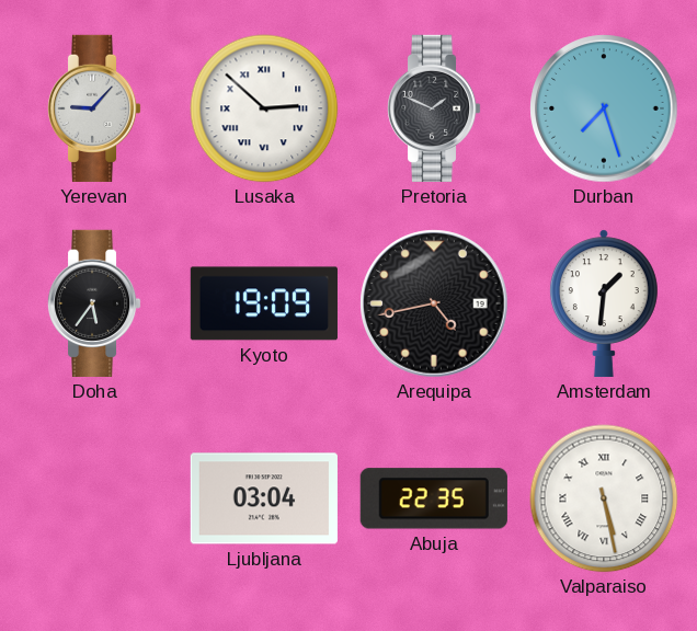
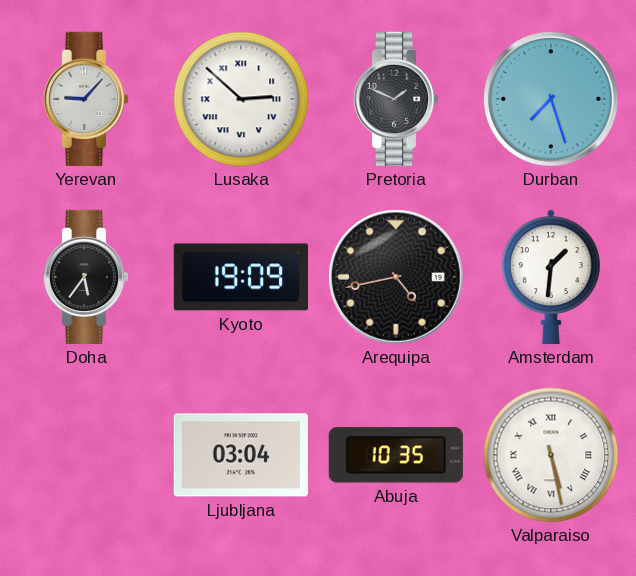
Abuja: 22:35 -> 10:35 (396, 455)
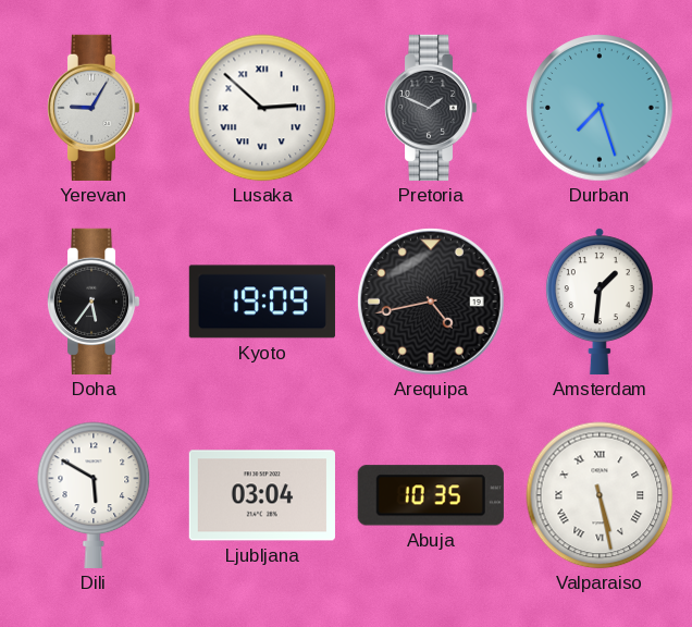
Yerevan: 9:07 -> 9:05 (94, 108)
Dili: none -> 5:50 (94, 495)
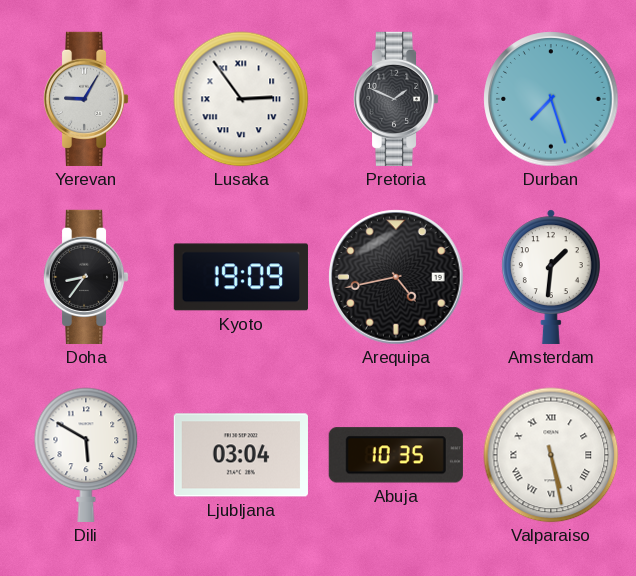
Lusaka: 2:52 -> 2:54 (241, 99)
Doha: 5:36 -> 8:36 (86, 277)
